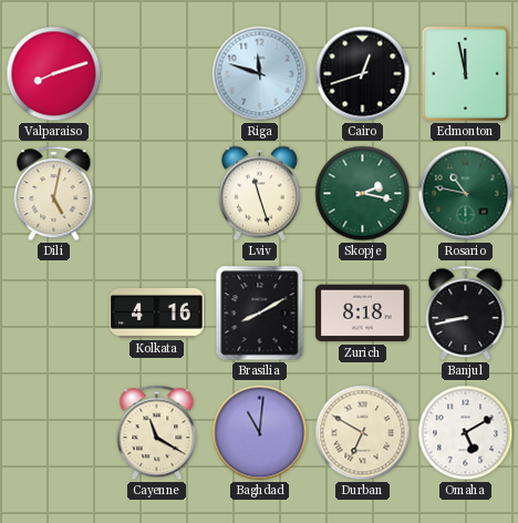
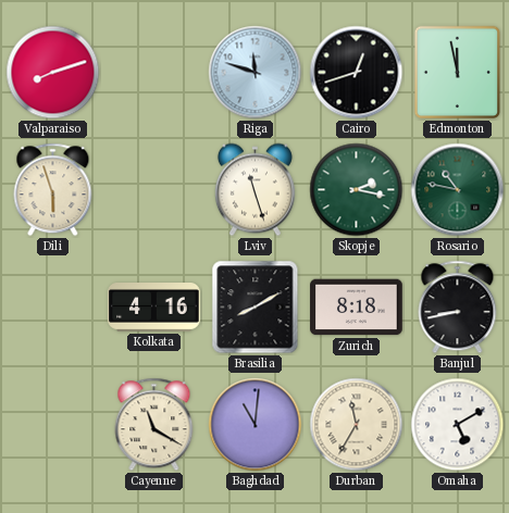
Dili: 5:02 -> 5:57 (53, 190)
Durban: 6:50 -> 11:35 (357, 425)
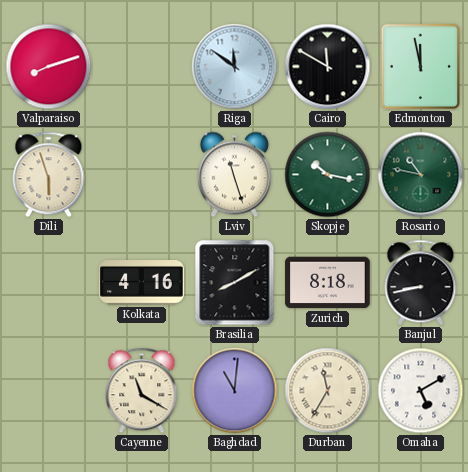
Riga: 11:48 -> 11:51 (235, 67)
Cairo: 12:42 -> 11:50 (328, 67)
Skopje: 2:17 -> 10:17 (328, 175)
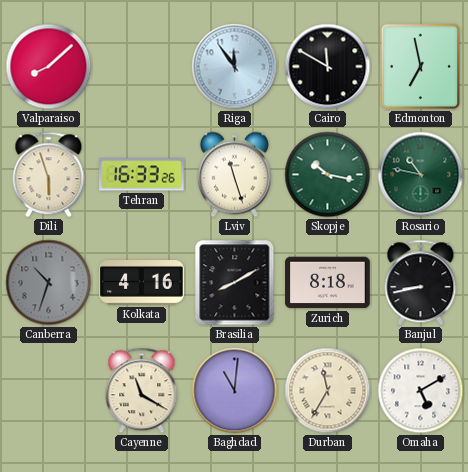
Valparaiso: 8:12 -> 8:08 (49, 67)
Riga: 11:51 -> 11:54 (235, 67)
Edmonton: 11:58 -> 6:58 (421, 67)
Tehran: none -> 16:33 (142, 175)
Canberra: none -> 10:33 (49, 283)
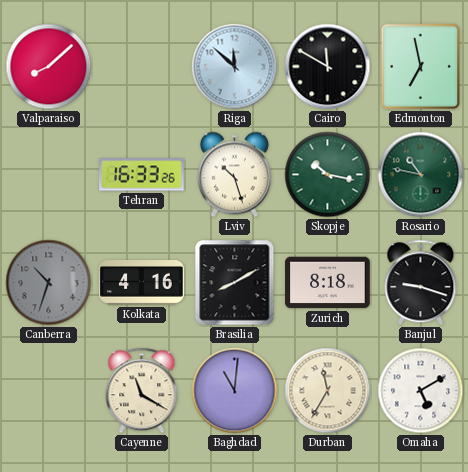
Riga: 11:54 -> 11:52 (235, 67)
Dili: 5:57 -> none (49, 175)
Lviv: 11:27 -> 10:27 (234, 175)
Banjul: 8:43 -> 9:18 (421, 283)
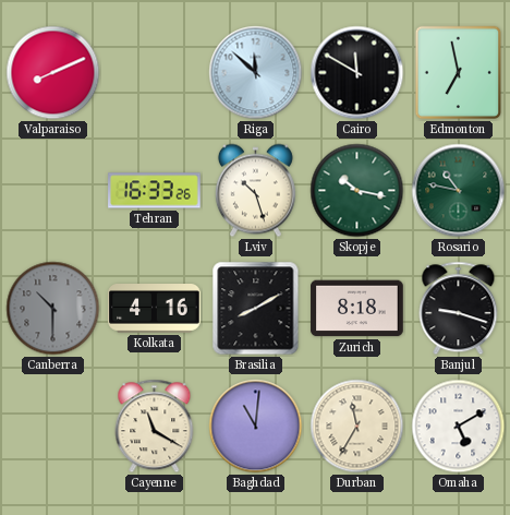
Valparaiso: 8:08 -> 8:11 (53, 73)
Canberra: 10:33 -> 10:30 (53, 309)
